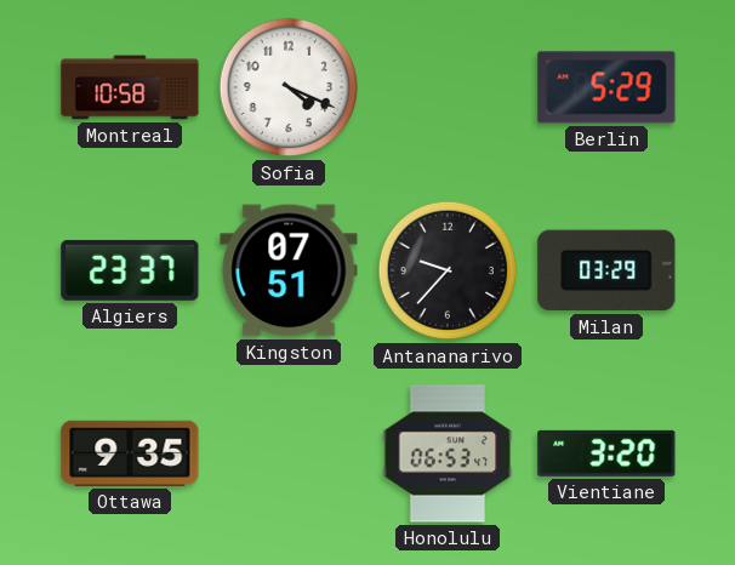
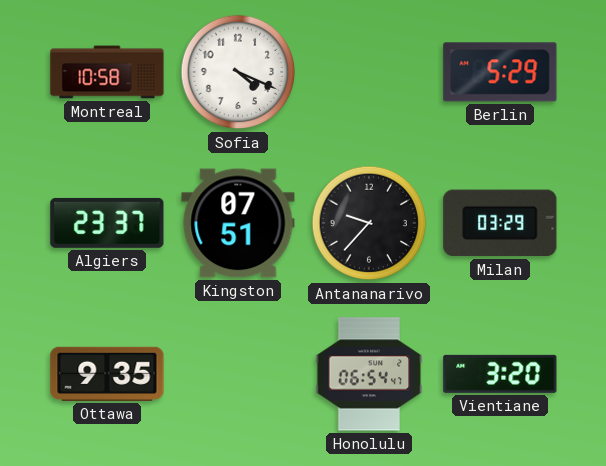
Honolulu: 06:53 -> 06:54 (369, 374)
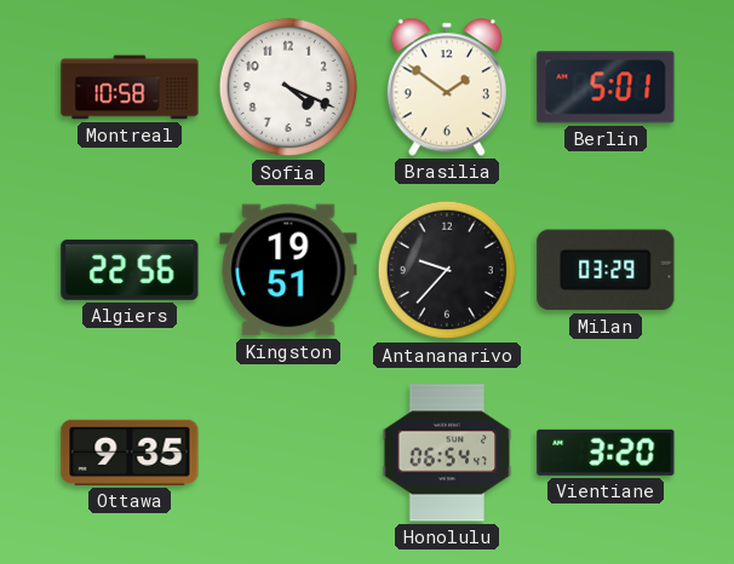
Brasilia: none -> 1:51 (447, 87)
Berlin: 5:29 -> 5:01 (606, 87)
Algiers: 23:37 -> 22:56 (130, 270)
Kingston: 07:51 -> 19:51 (288, 270)
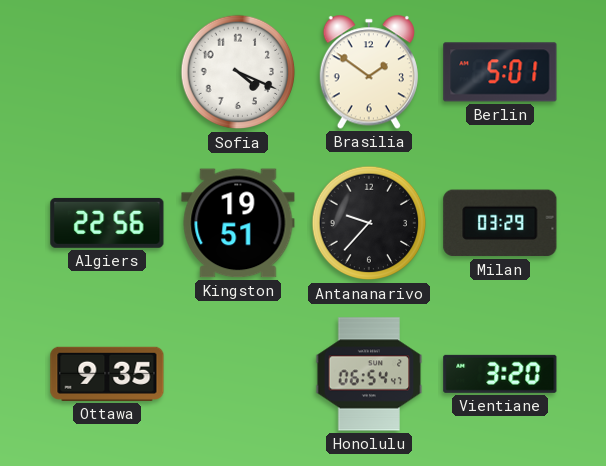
Montreal: 10:58 -> none (130, 87)
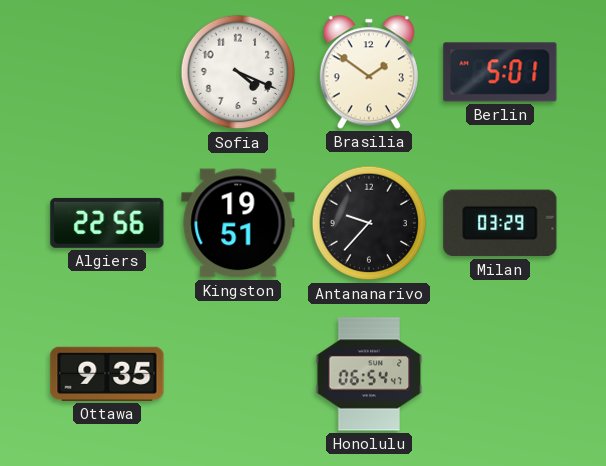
Vientiane: 3:20 -> none (500, 374)
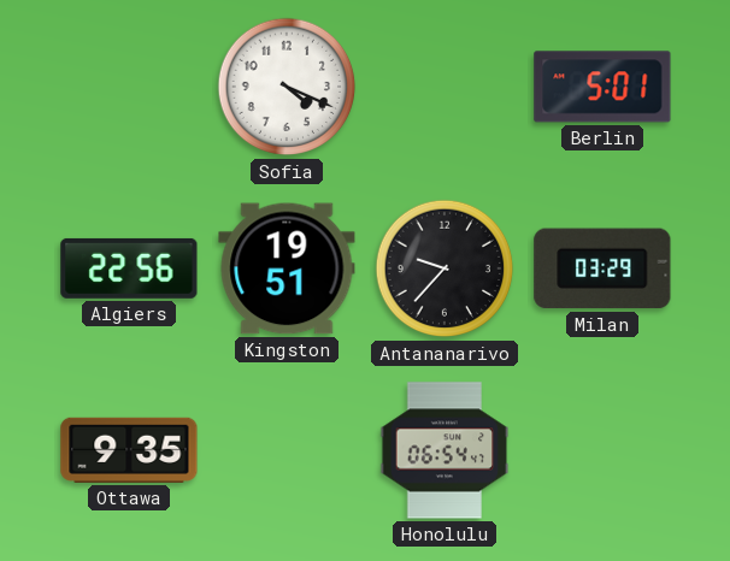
Brasilia: 1:51 -> none (369, 72)
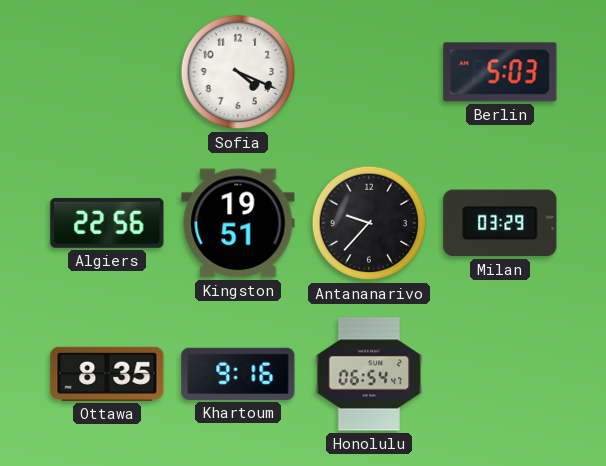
Berlin: 5:01 -> 5:03 (500, 72)
Ottawa: 9:35 -> 8:35 (107, 374)
Khartoum: none -> 9:16 (238, 374)
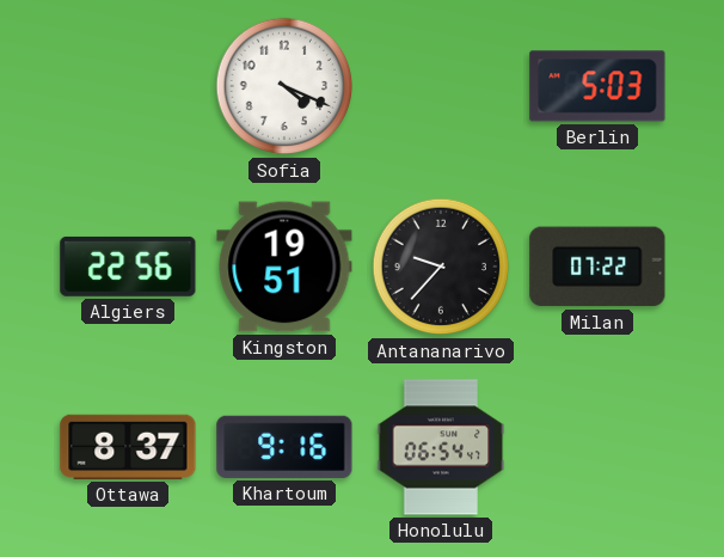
Milan: 03:29 -> 07:22 (597, 267)
Ottawa: 8:35 -> 8:37 (128, 447)
